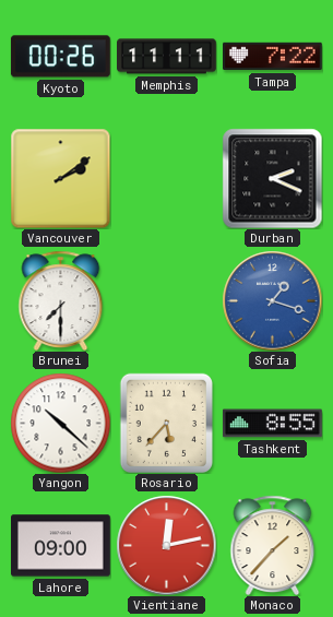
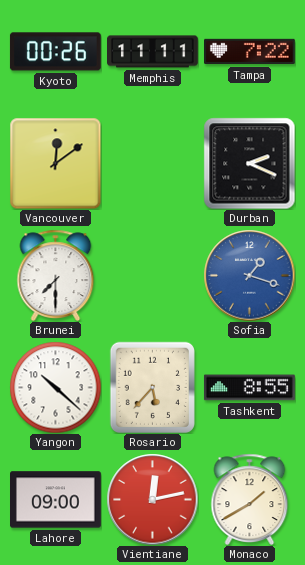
Vancouver: 2:09 -> 12:09 (55, 163)
Monaco: 1:37 -> 1:40 (250, 499)
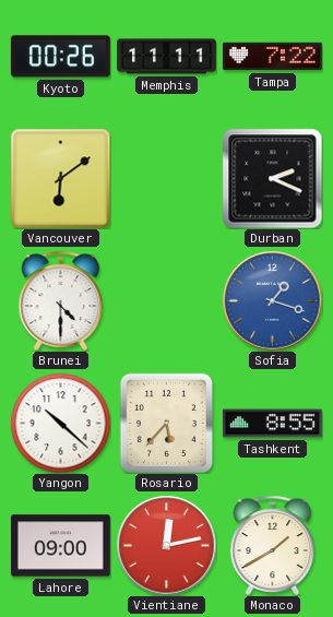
Vancouver: 12:09 -> 6:09 (60, 178)
Brunei: 7:30 -> 4:30 (61, 300)
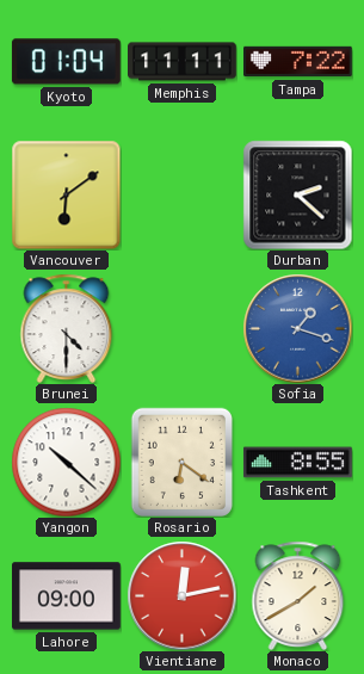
Kyoto: 00:26 -> 01:04 (66, 62)
Durban: 2:19 -> 2:22 (297, 194)
Rosario: 5:37 -> 6:21 (181, 462)
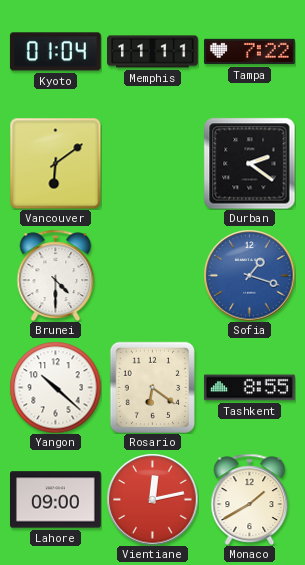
Durban: 2:22 -> 2:21 (249, 163)
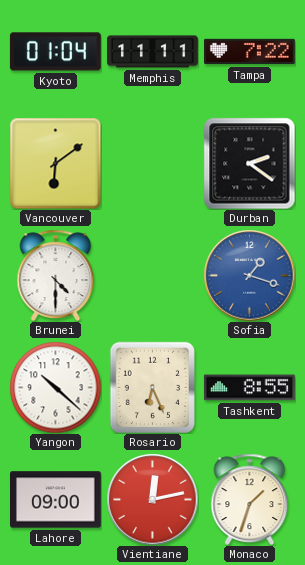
Rosario: 6:21 -> 6:26 (152, 387)
Monaco: 1:40 -> 1:33 (250, 499)
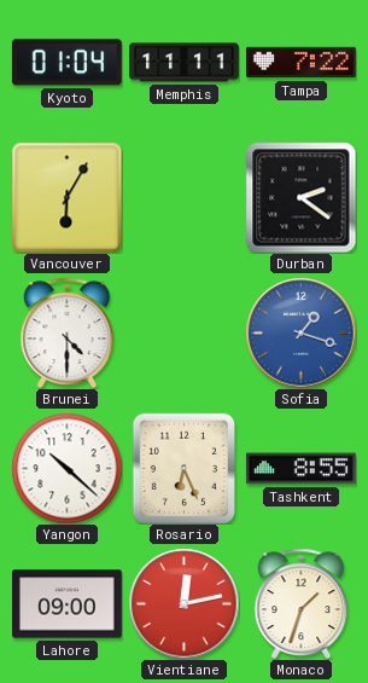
Vancouver: 6:09 -> 6:05 (66, 197)
